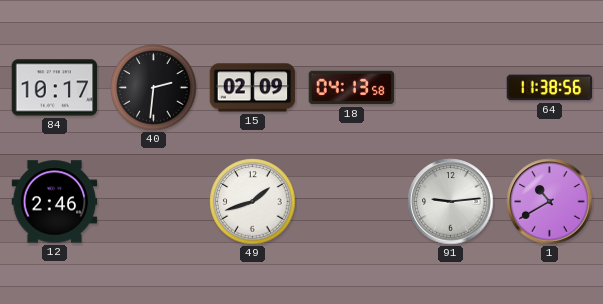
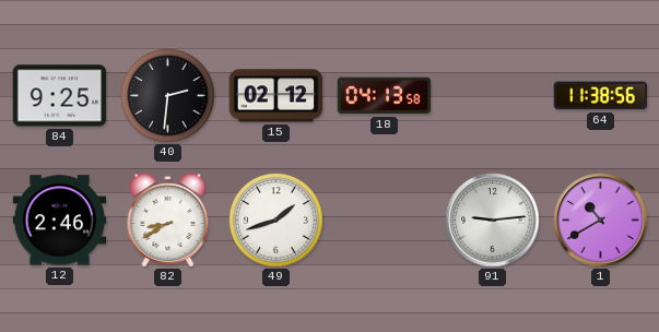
84: 10:17 -> 9:25 (60, 96)
15: 02:09 -> 02:12 (276, 96)
82: none -> 8:40 (168, 221)
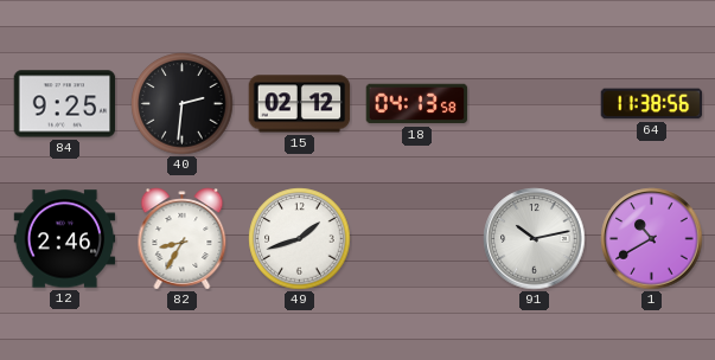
82: 8:40 -> 8:35 (183, 239)
91: 9:14 -> 10:13 (535, 239)
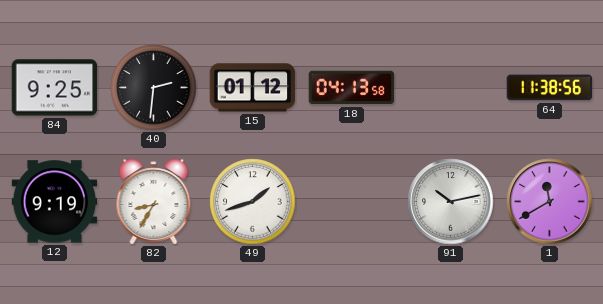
15: 02:12 -> 01:12 (253, 88)
12: 2:46 -> 9:19 (55, 202)
1: 10:40 -> 11:40 (550, 202)
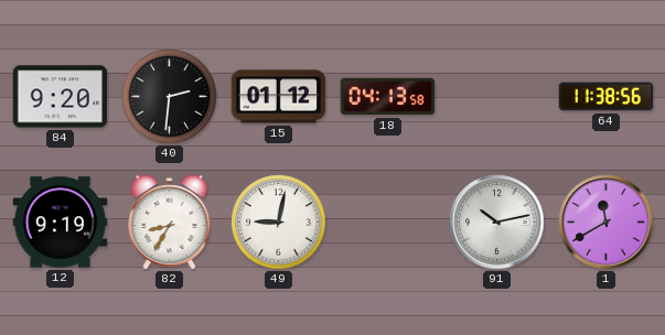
84: 9:25 -> 9:20 (61, 97)
49: 1:42 -> 9:02 (279, 223)
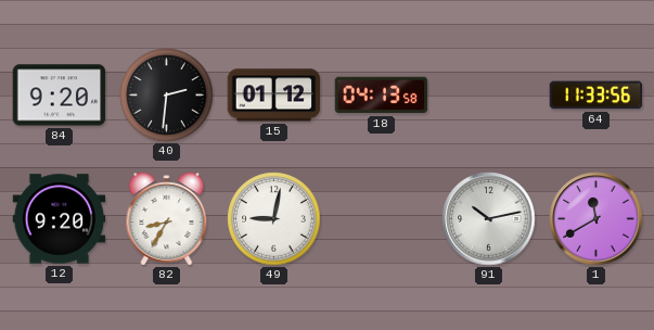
64: 11:38 -> 11:33 (597, 96)
12: 9:19 -> 9:20 (60, 219)
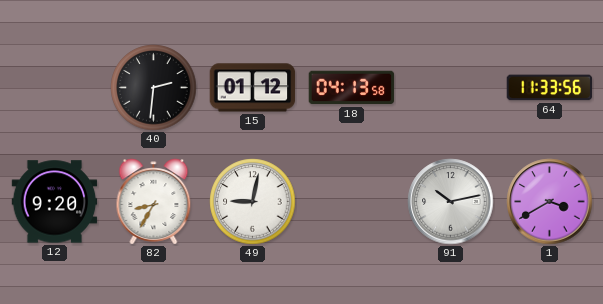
84: 9:20 -> none (60, 96)
1: 11:40 -> 3:40 (550, 202)
